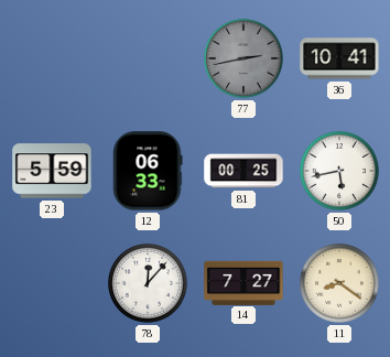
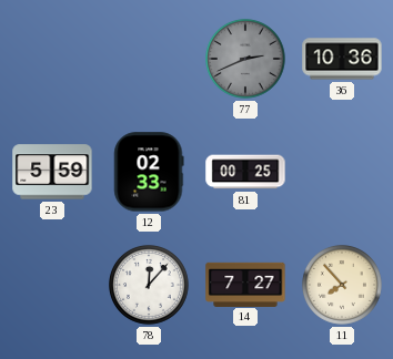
77: 2:43 -> 2:41 (245, 59)
36: 10:41 -> 10:36 (342, 59)
12: 06:33 -> 02:33 (149, 172)
50: 5:43 -> none (339, 171)
11: 8:21 -> 7:53 (342, 285)
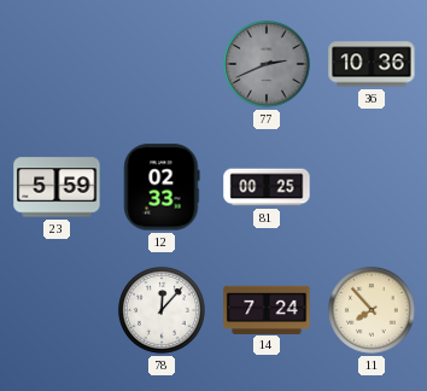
14: 7:27 -> 7:24 (267, 309)
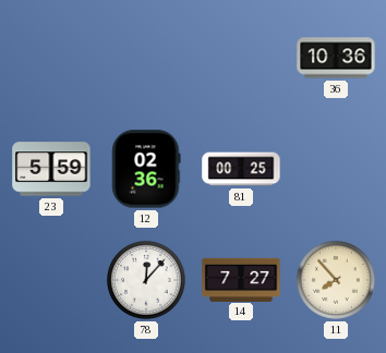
77: 2:41 -> none (267, 64)
12: 02:33 -> 02:36 (146, 169)
14: 7:24 -> 7:27 (241, 279)
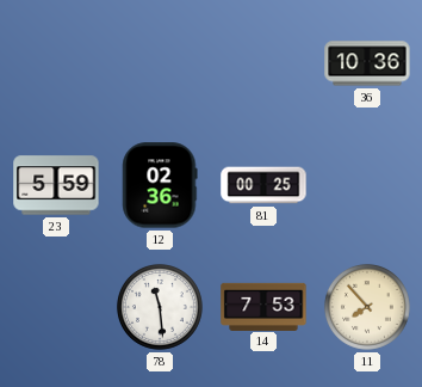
78: 12:07 -> 11:29 (160, 307)
14: 7:27 -> 7:53 (263, 306)
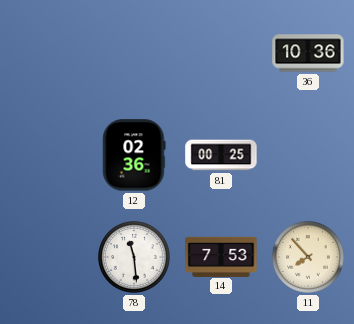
23: 5:59 -> none (56, 185)
